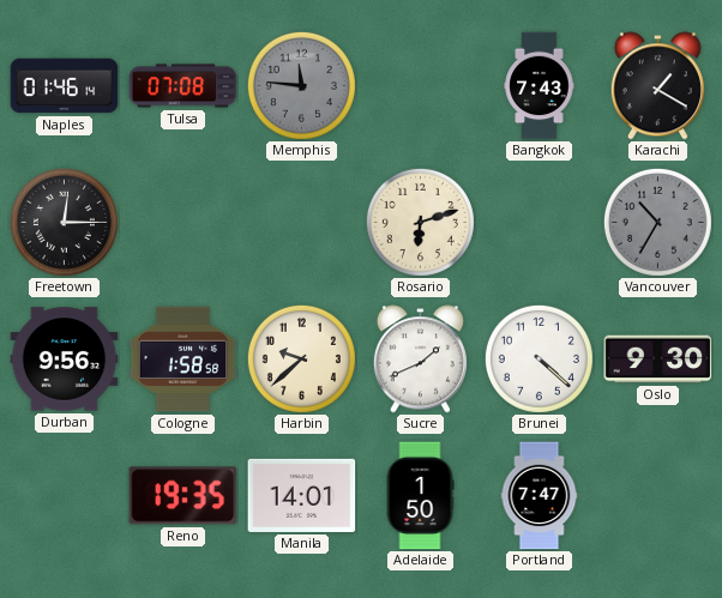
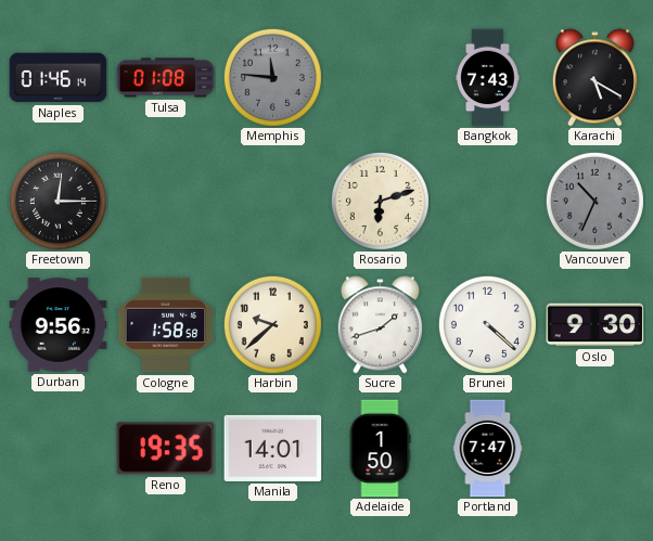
Tulsa: 07:08 -> 01:08 (166, 78)
Karachi: 1:20 -> 5:20 (594, 78)
Vancouver: 10:35 -> 10:34 (594, 201)
Sucre: 1:41 -> 1:42 (380, 325)
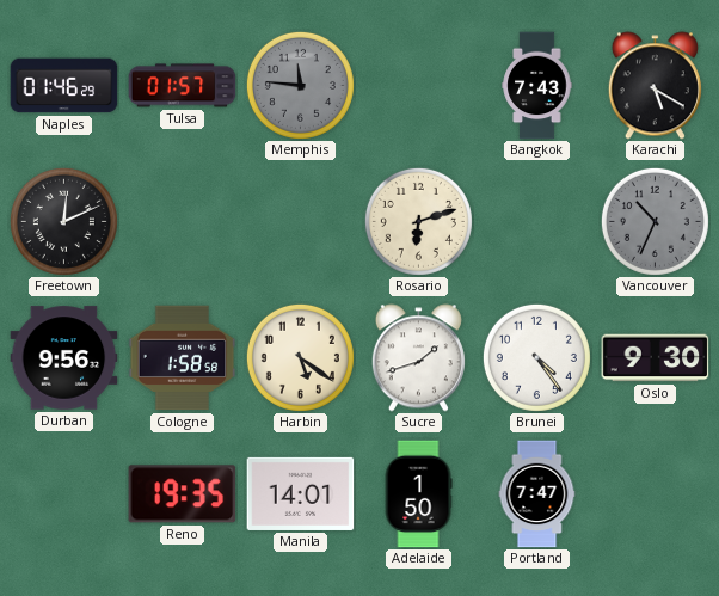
Naples: 01:46:14 -> 01:46:29 (64, 86)
Tulsa: 01:08 -> 01:57 (183, 86)
Freetown: 12:15 -> 12:11 (63, 221)
Harbin: 9:38 -> 5:21 (300, 357)
Brunei: 4:22 -> 4:24 (536, 357)
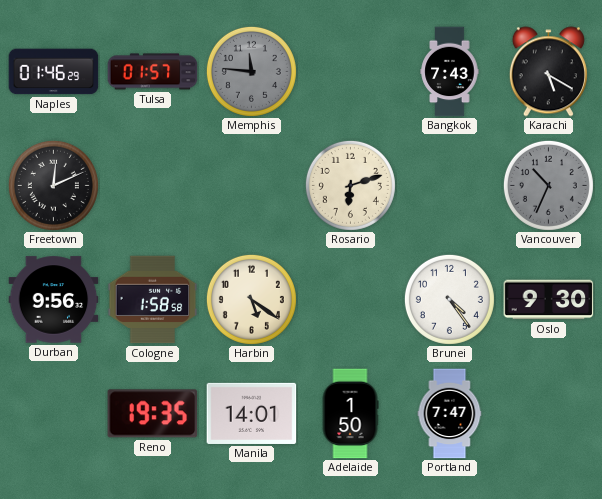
Sucre: 1:42 -> none (418, 358)
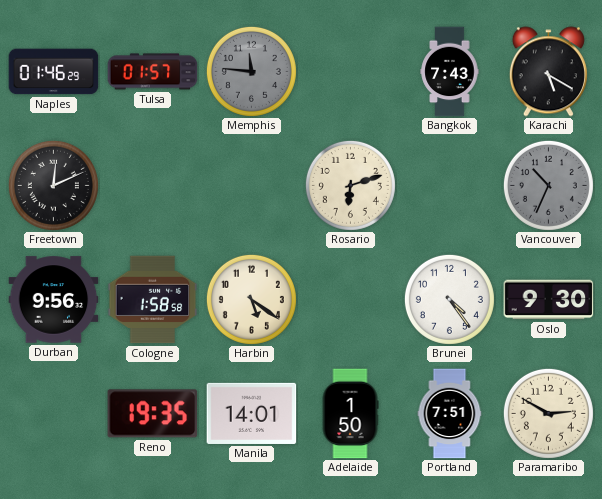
Portland: 7:47 -> 7:51 (450, 414)
Paramaribo: none -> 2:50 (548, 413)
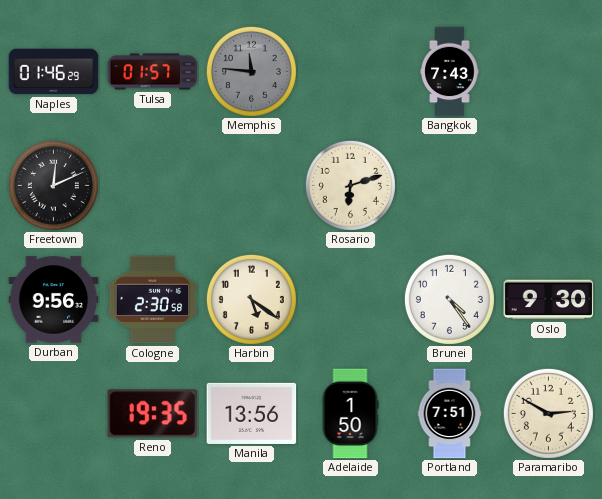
Karachi: 5:20 -> none (548, 72)
Vancouver: 10:34 -> none (548, 185)
Cologne: 1:58 -> 2:30 (153, 300)
Manila: 14:01 -> 13:56 (252, 413)
